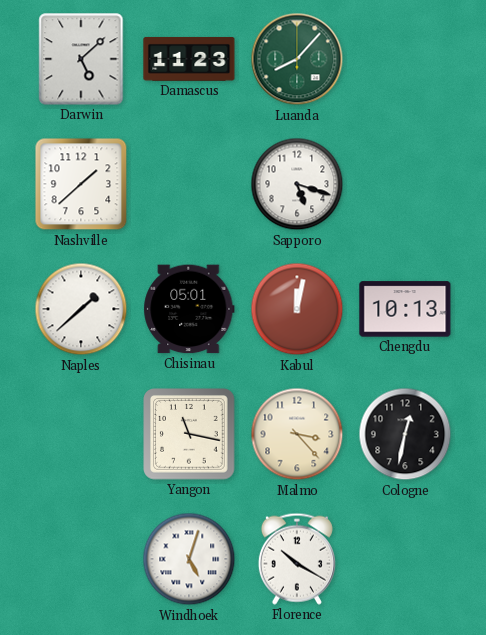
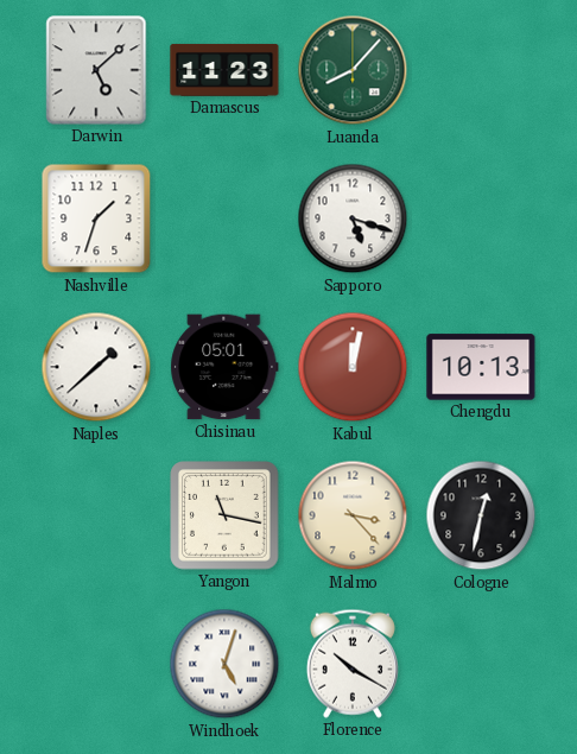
Nashville: 1:38 -> 1:33 (96, 218)
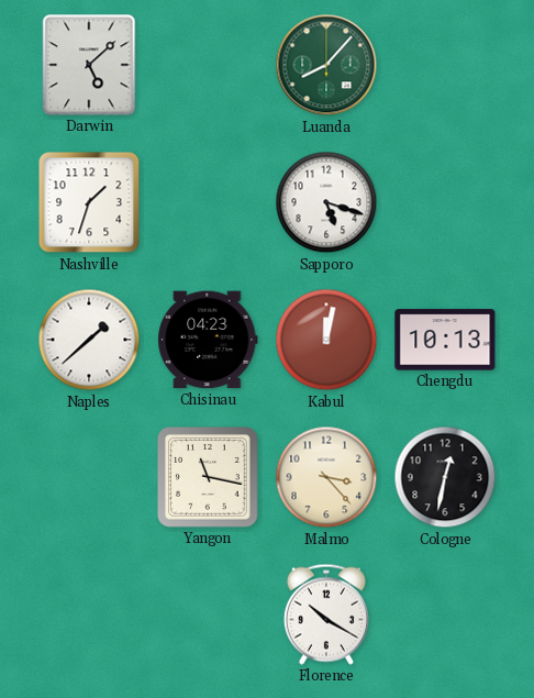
Damascus: 11:23 -> none (224, 70)
Chisinau: 05:01 -> 04:23 (208, 340)
Windhoek: 5:03 -> none (224, 664)
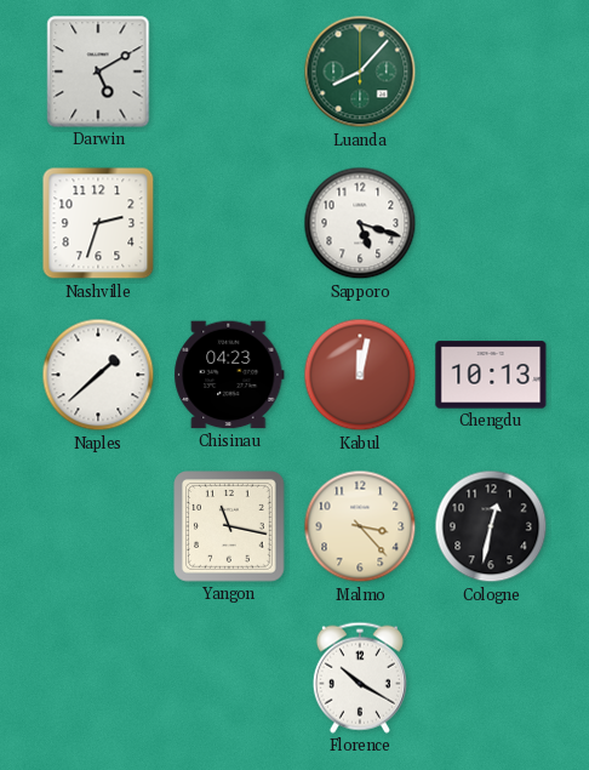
Darwin: 5:08 -> 5:10 (98, 72)
Nashville: 1:33 -> 2:33 (98, 223)
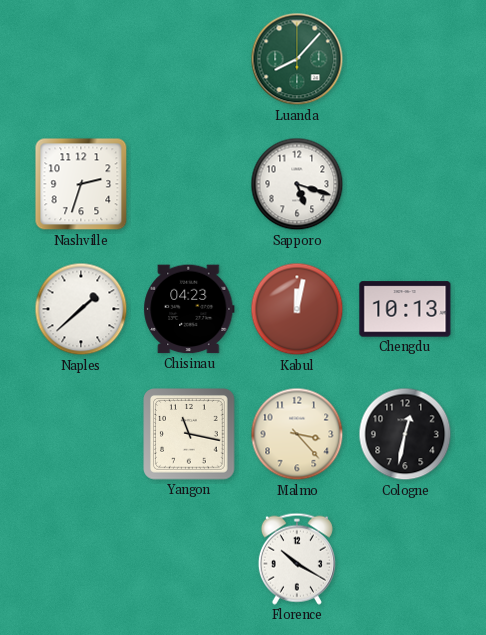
Darwin: 5:10 -> none (98, 72)
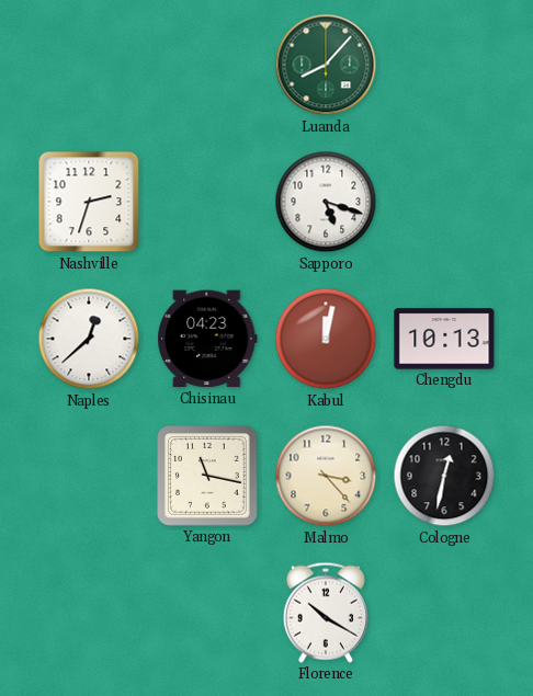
Naples: 1:38 -> 12:38 (89, 339)
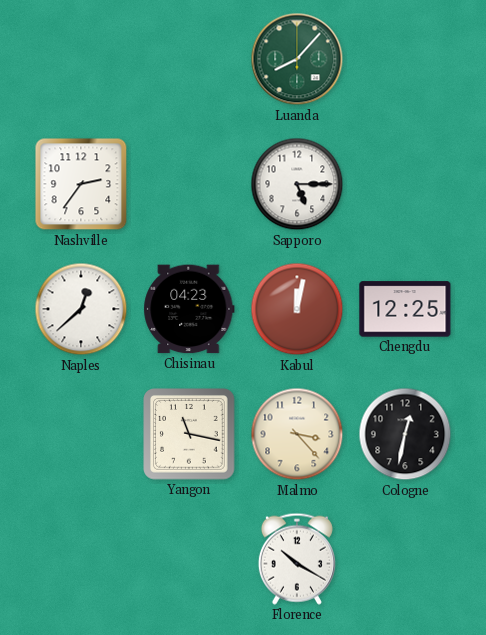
Nashville: 2:33 -> 2:36 (81, 184)
Sapporo: 5:18 -> 5:15 (297, 184)
Chengdu: 10:13 -> 12:25 (405, 309)
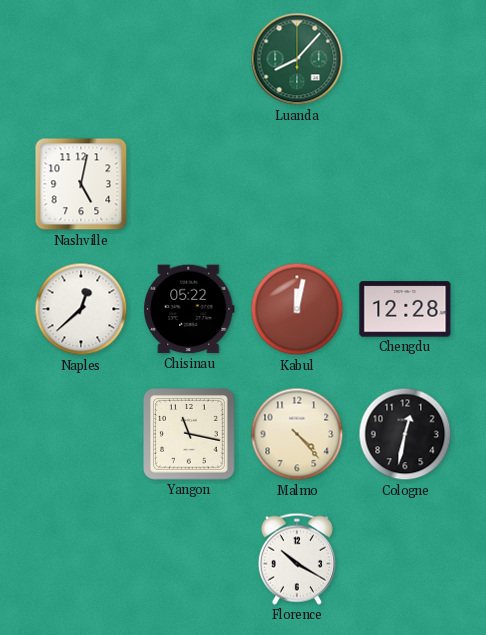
Nashville: 2:36 -> 5:02 (81, 184)
Sapporo: 5:15 -> none (297, 184)
Chisinau: 04:23 -> 05:22 (189, 309)
Chengdu: 12:25 -> 12:28 (405, 309)
Malmo: 3:23 -> 4:23 (297, 434)
